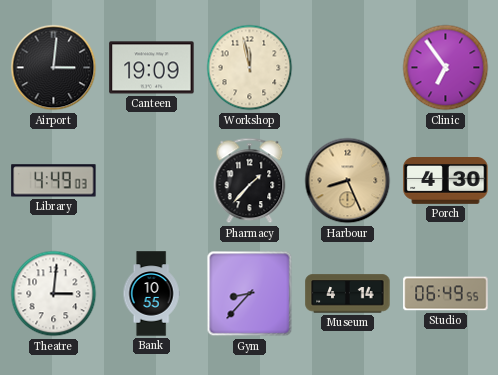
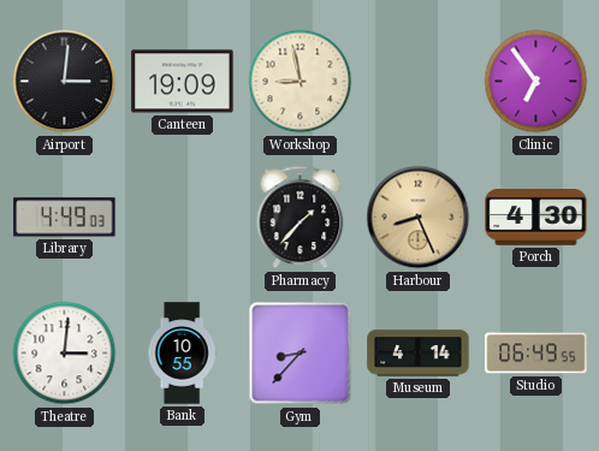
Workshop: 11:58 -> 8:58 (301, 82)
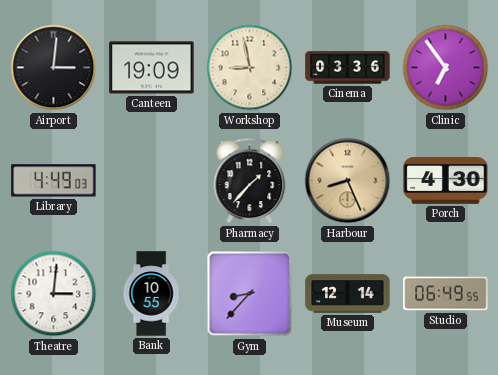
Cinema: none -> 03:36 (348, 68)
Museum: 4:14 -> 12:14 (348, 294)
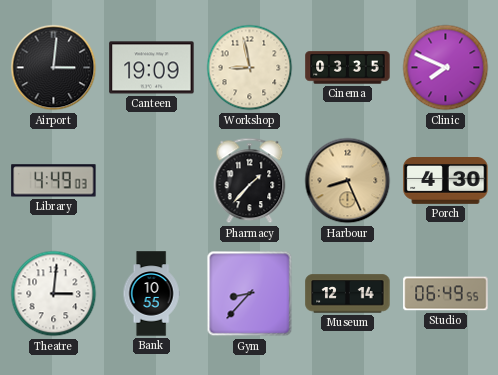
Cinema: 03:36 -> 03:35 (348, 68)
Clinic: 6:54 -> 7:49 (446, 68)
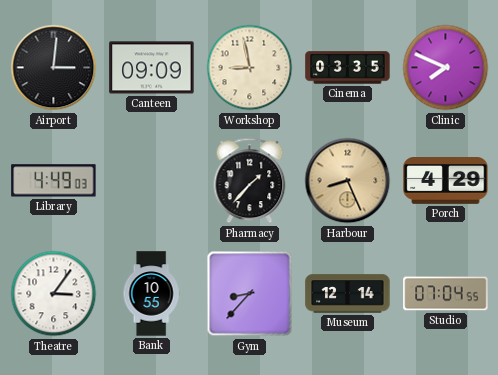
Canteen: 19:09 -> 09:09 (152, 68)
Porch: 4:30 -> 4:29 (446, 181)
Theatre: 3:01 -> 3:06 (54, 294)
Studio: 06:49 -> 07:04 (446, 294)
